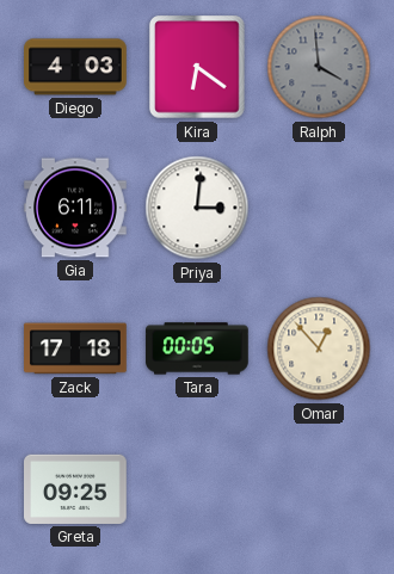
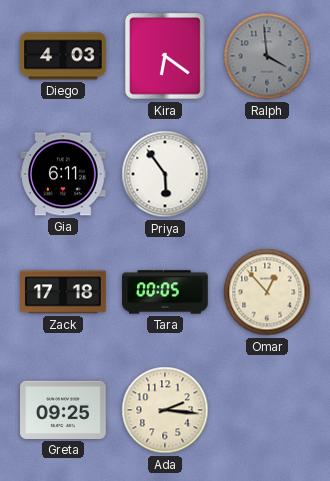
Priya: 3:01 -> 5:54 (165, 174)
Ada: none -> 2:16 (165, 410)
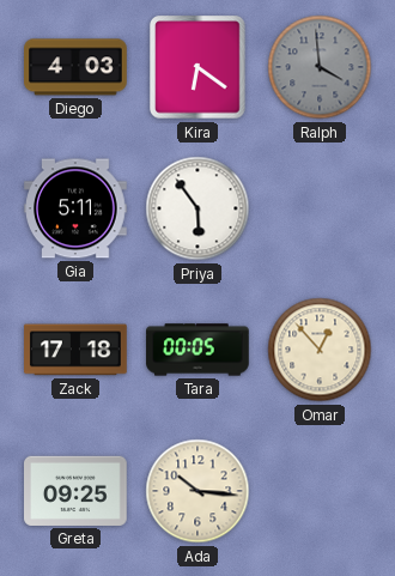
Gia: 6:11 -> 5:11 (75, 208)
Ada: 2:16 -> 10:16 (197, 491)
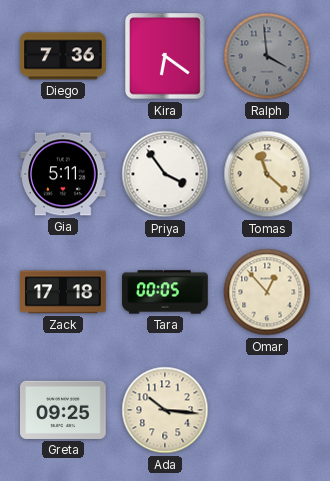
Diego: 4:03 -> 7:36 (63, 56)
Priya: 5:54 -> 3:54 (165, 174)
Tomas: none -> 11:22 (267, 174)
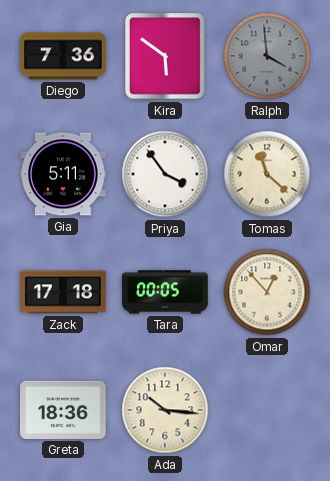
Kira: 6:21 -> 5:51 (165, 56)
Greta: 09:25 -> 18:36 (63, 410)
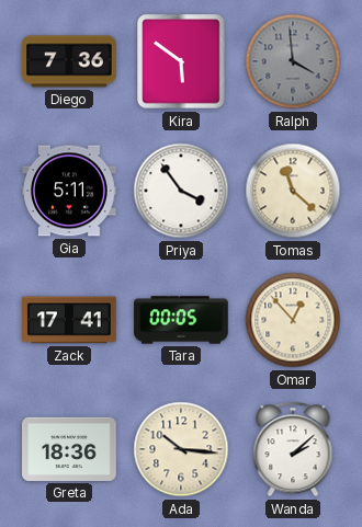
Zack: 17:18 -> 17:41 (69, 320)
Wanda: none -> 2:08 (293, 449)
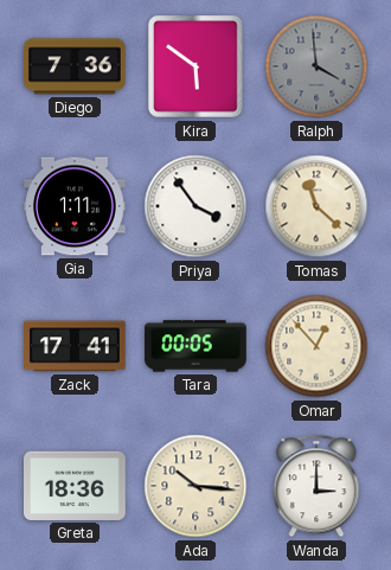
Gia: 5:11 -> 1:11 (75, 206)
Wanda: 2:08 -> 3:00 (316, 486)
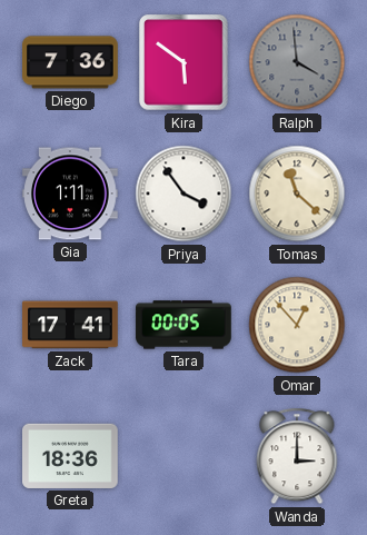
Ada: 10:16 -> none (195, 486)
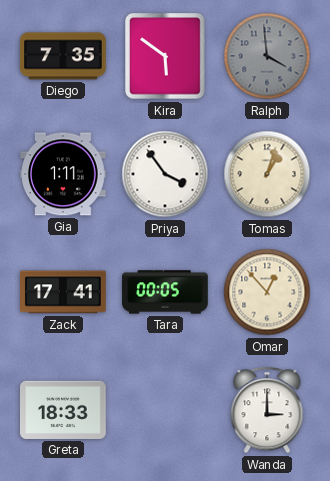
Diego: 7:36 -> 7:35 (63, 56)
Tomas: 11:22 -> 1:03 (267, 174)
Greta: 18:36 -> 18:33 (63, 410)
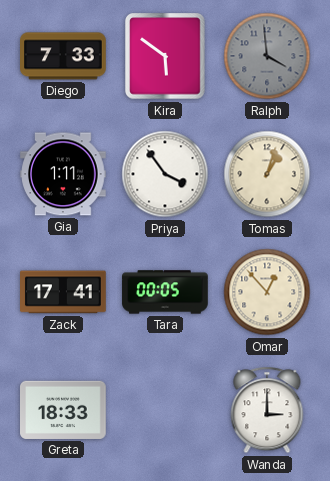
Diego: 7:35 -> 7:33 (63, 56)
